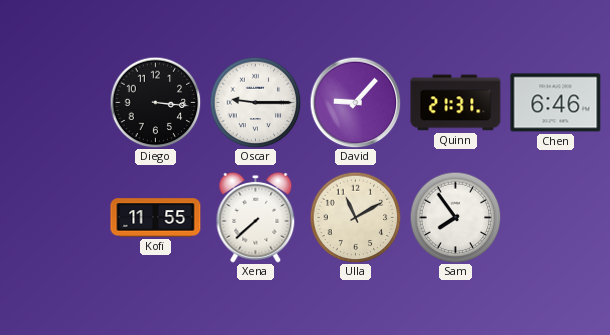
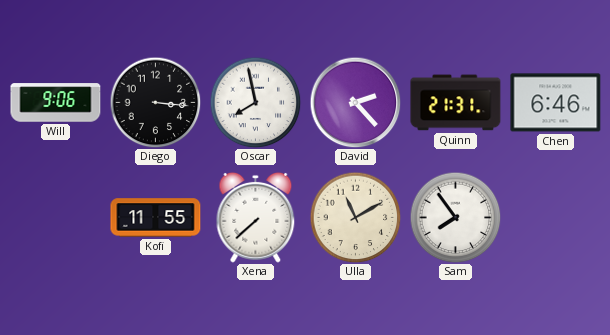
Will: none -> 9:06 (56, 103)
Oscar: 9:15 -> 7:58 (255, 102)
David: 9:07 -> 2:23 (355, 102)
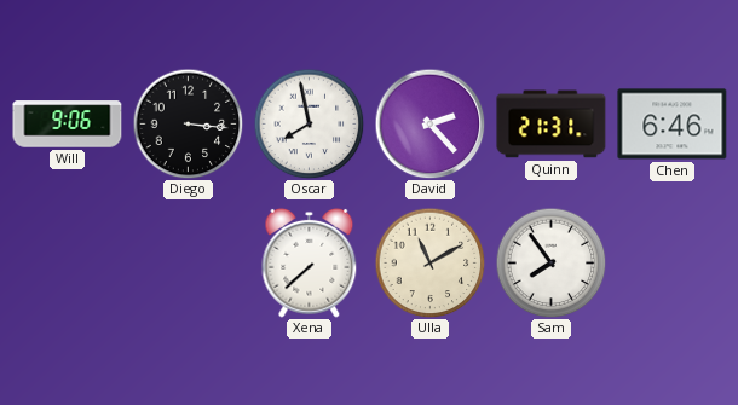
Kofi: 11:55 -> none (156, 218)
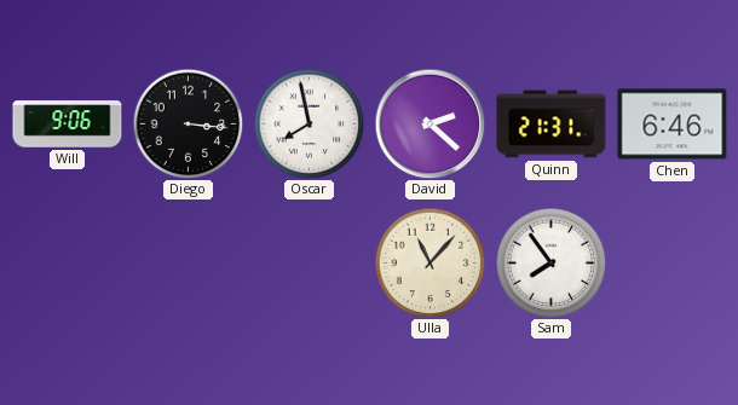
David: 2:23 -> 2:22 (429, 123)
Xena: 7:38 -> none (310, 262)
Ulla: 11:10 -> 11:07 (429, 262)
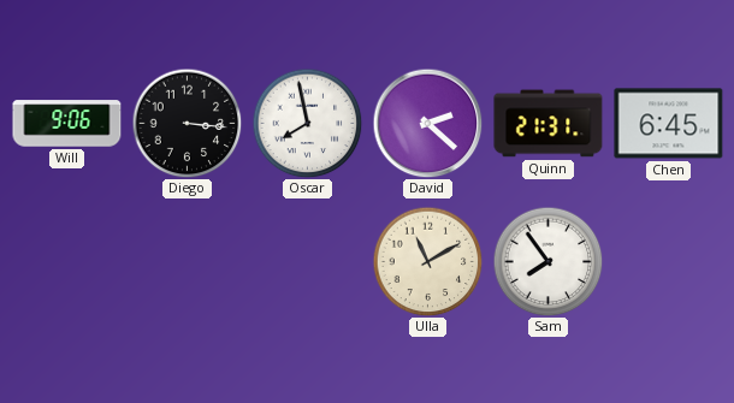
Chen: 6:46 -> 6:45 (669, 124)
Ulla: 11:07 -> 11:10 (427, 261)
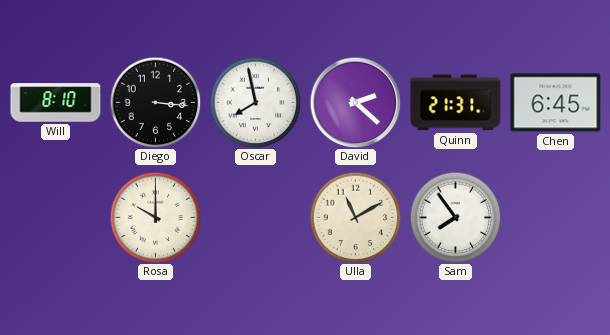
Will: 9:06 -> 8:10 (56, 103)
Rosa: none -> 10:00 (155, 217)
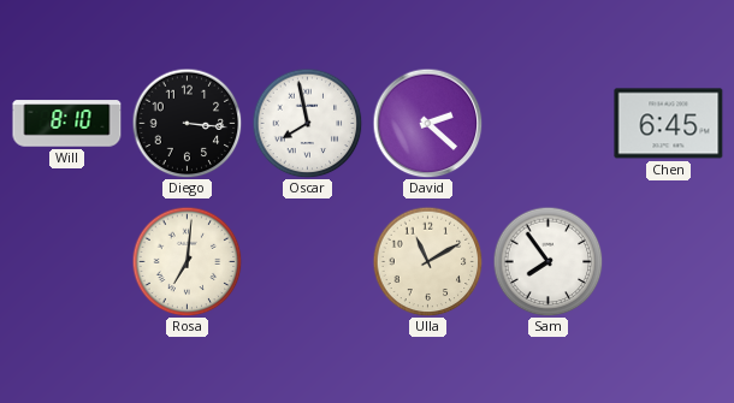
Quinn: 21:31 -> none (456, 103)
Rosa: 10:00 -> 7:01 (187, 261)
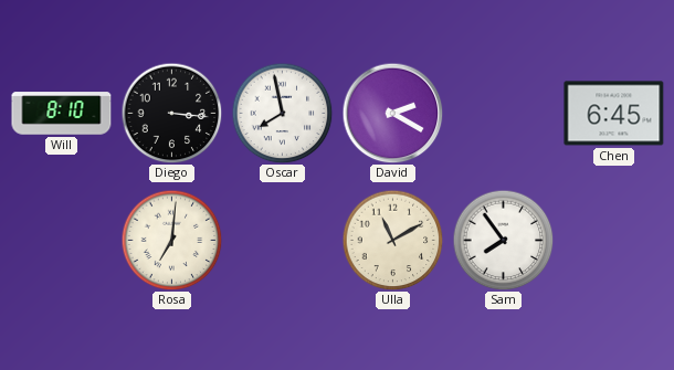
David: 2:22 -> 2:20 (392, 113)
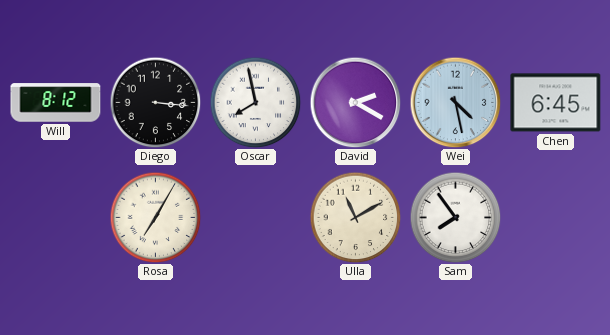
Will: 8:10 -> 8:12 (56, 103)
Wei: none -> 4:28 (455, 102)
Rosa: 7:01 -> 7:05 (155, 217)
